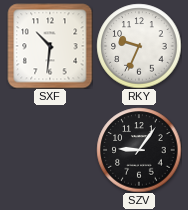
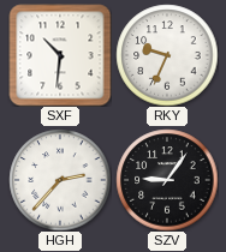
HGH: none -> 2:37 (60, 180)
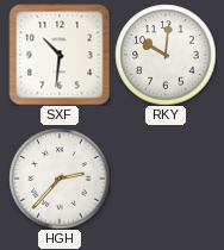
RKY: 9:34 -> 10:01 (166, 55)
SZV: 9:06 -> none (167, 180)
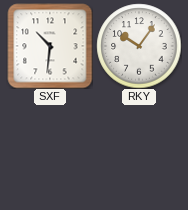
RKY: 10:01 -> 10:06 (139, 46)
HGH: 2:37 -> none (60, 179)
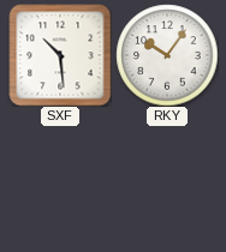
SXF: 10:31 -> 10:29 (60, 55)
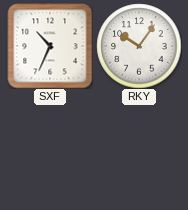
SXF: 10:29 -> 10:34 (50, 46)
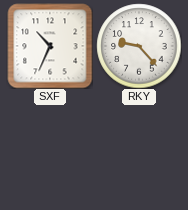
RKY: 10:06 -> 9:23 (139, 46)
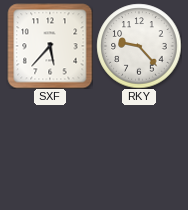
SXF: 10:34 -> 5:37 (50, 46)
